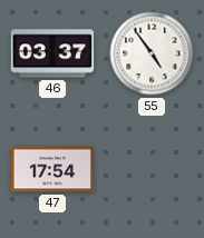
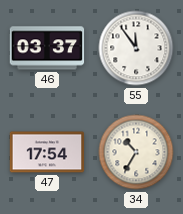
55: 4:54 -> 11:54 (136, 48)
34: none -> 10:35 (136, 152)
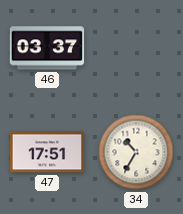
55: 11:54 -> none (136, 48)
47: 17:54 -> 17:51 (47, 152)
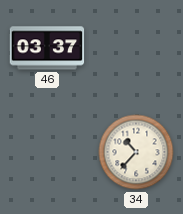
47: 17:51 -> none (47, 152)
34: 10:35 -> 10:37 (136, 152)
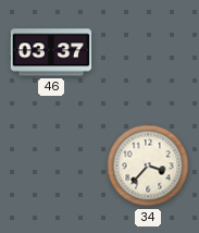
34: 10:37 -> 3:37 (148, 165)
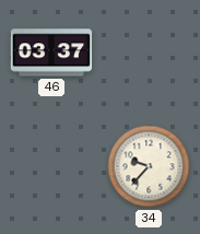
34: 3:37 -> 9:37 (149, 166)
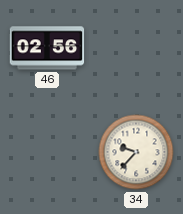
46: 03:37 -> 02:56 (47, 48)
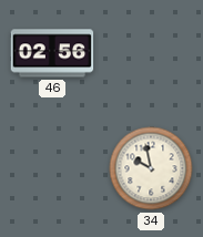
34: 9:37 -> 9:58 (151, 168)
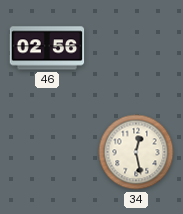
34: 9:58 -> 12:28 (136, 152)
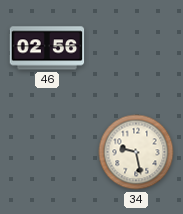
34: 12:28 -> 9:28 (136, 152)
